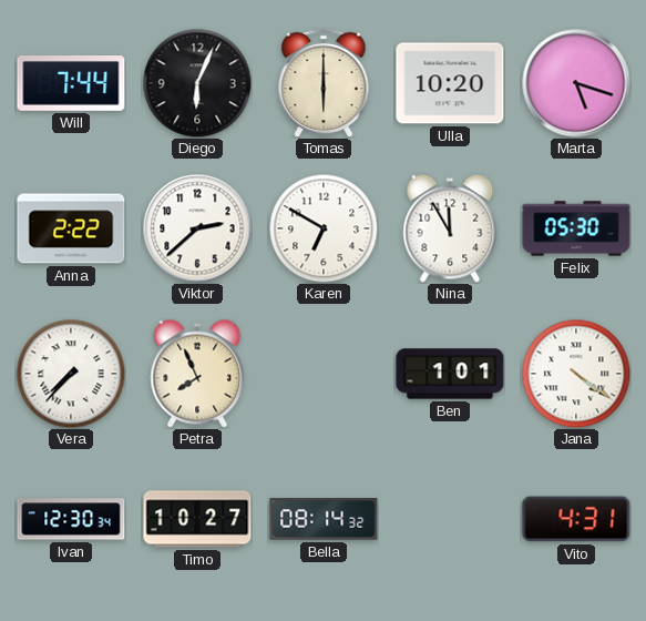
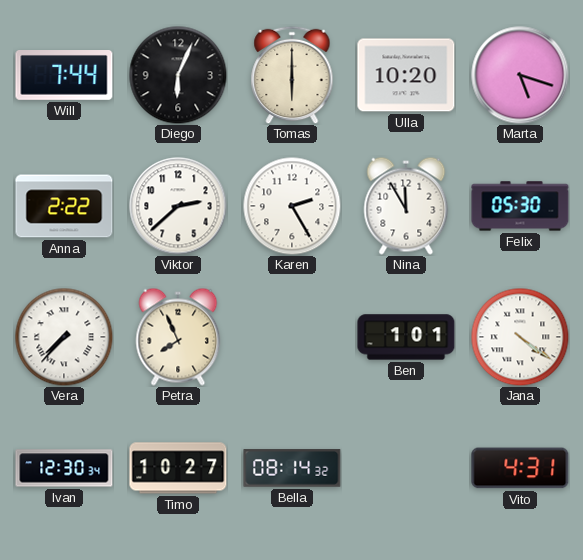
Karen: 6:50 -> 2:25 (292, 206)
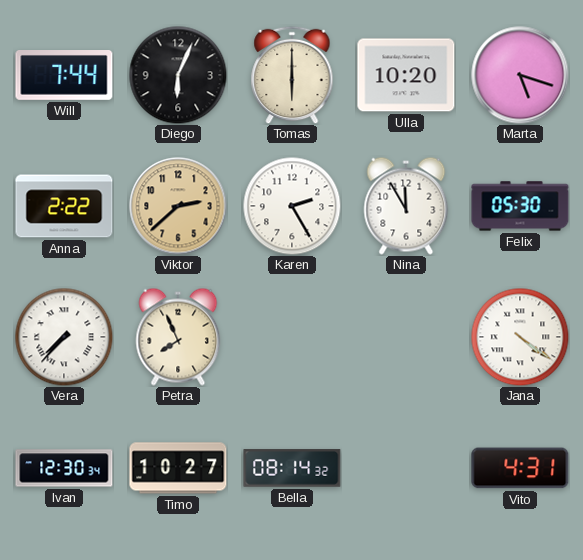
Viktor dial: white -> champagne (178, 206)
Ben: 1:01 -> none (406, 337)
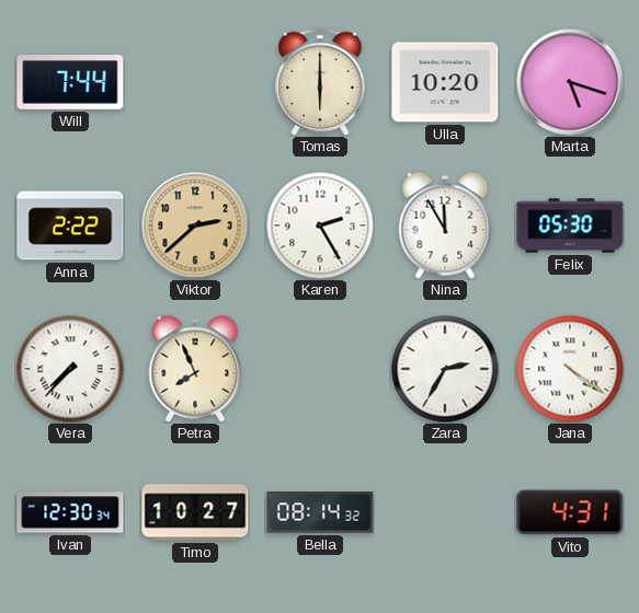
Diego: 6:04 -> none (178, 75)
Zara: none -> 2:35 (445, 369)
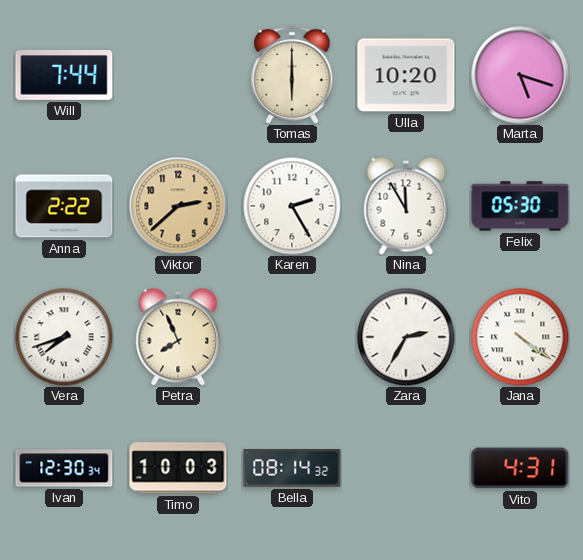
Vera: 7:37 -> 7:42 (64, 337)
Timo: 10:27 -> 10:03 (178, 468)
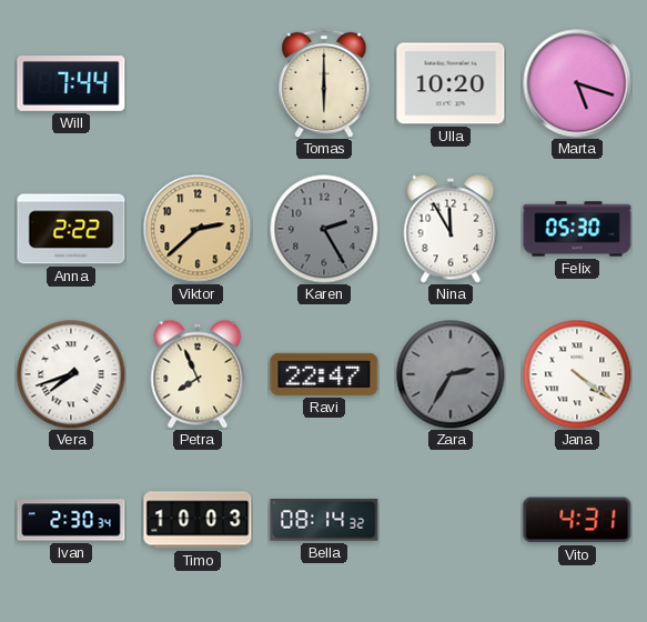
Karen dial: white -> grey (324, 229)
Ravi: none -> 22:47 (324, 374)
Zara dial: white -> grey (451, 374)
Ivan: 12:30 -> 2:30 (71, 520)
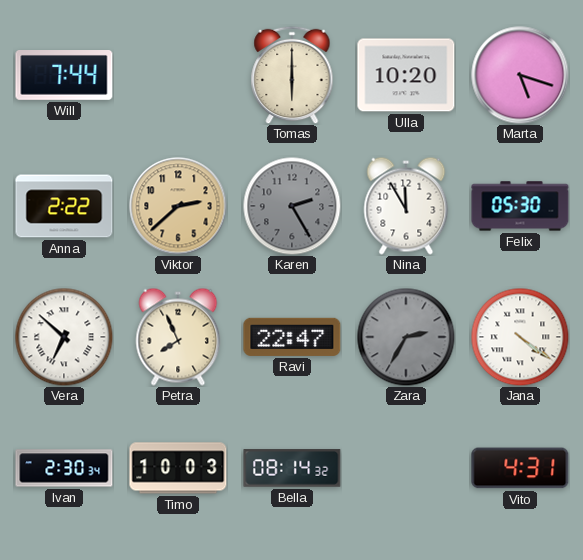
Vera: 7:42 -> 6:52 (64, 337)
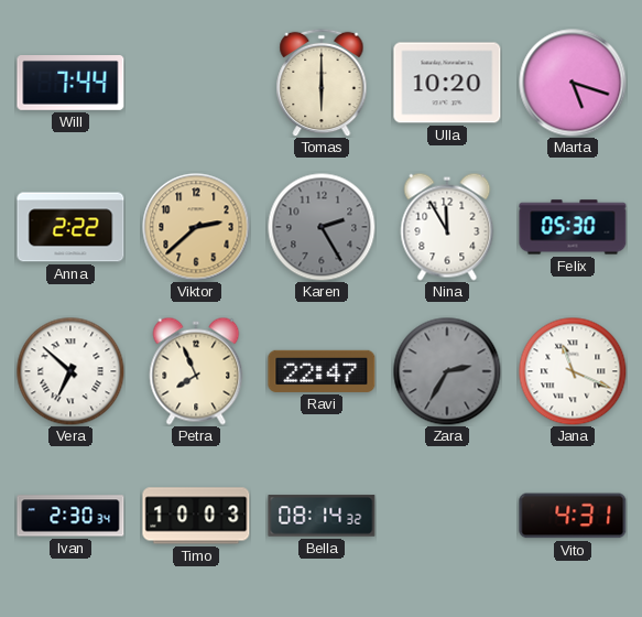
Jana: 4:21 -> 11:19 (573, 371)
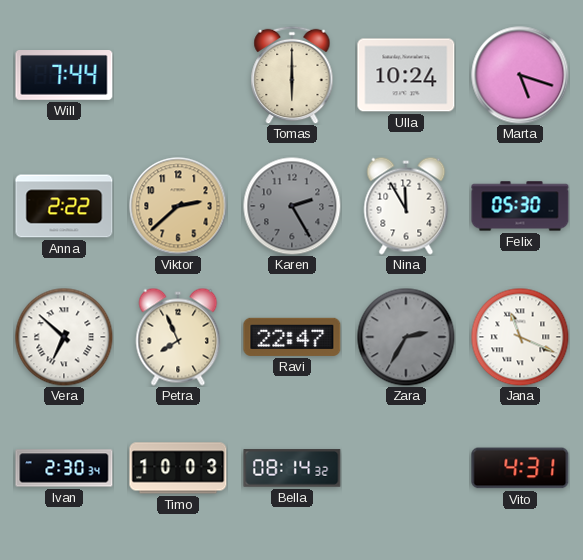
Ulla: 10:20 -> 10:24 (406, 75)
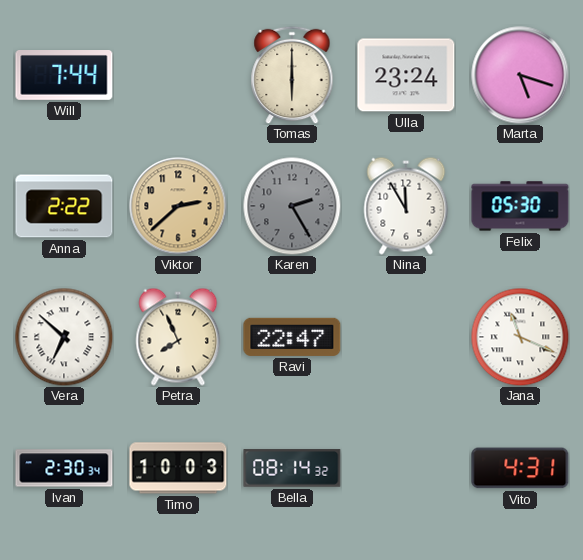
Ulla: 10:24 -> 23:24 (406, 75)
Zara: 2:35 -> none (406, 337)
